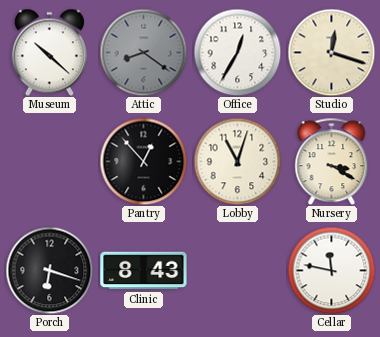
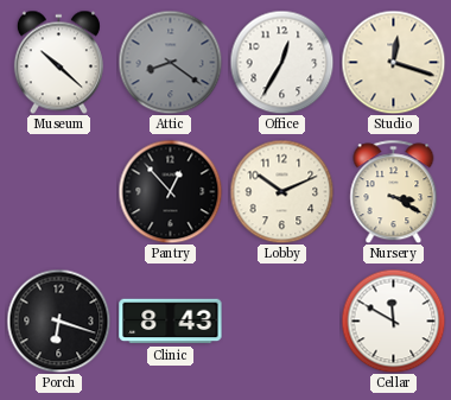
Lobby: 11:03 -> 10:11 (281, 191)
Cellar: 11:47 -> 11:50 (393, 320)
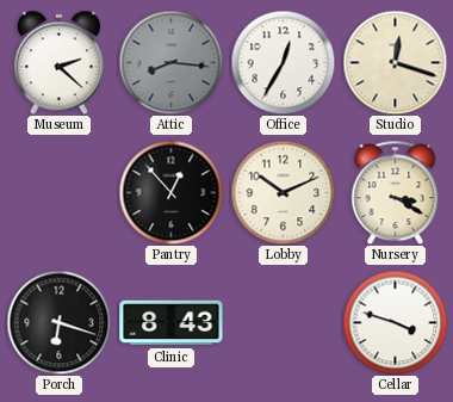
Museum: 10:22 -> 2:22 (58, 62)
Attic: 8:21 -> 8:16 (170, 62)
Cellar: 11:50 -> 3:48 (395, 322)
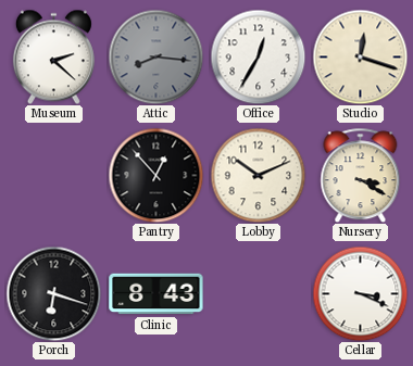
Cellar: 3:48 -> 3:19 (360, 293)
